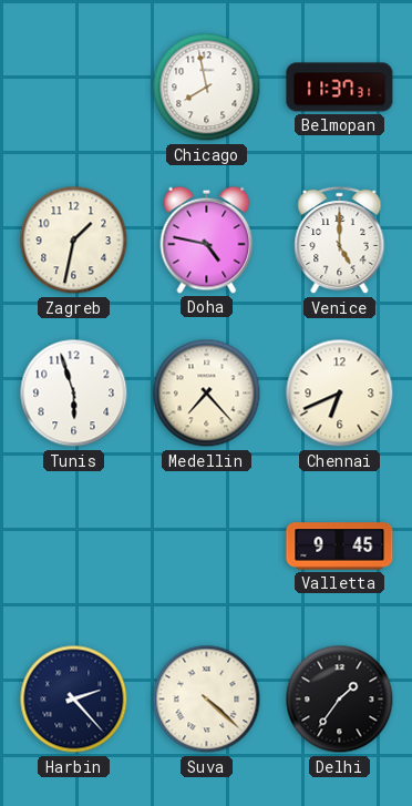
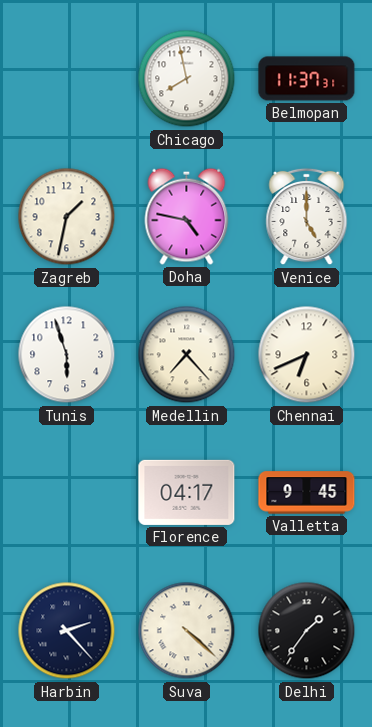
Florence: none -> 04:17 (187, 492)
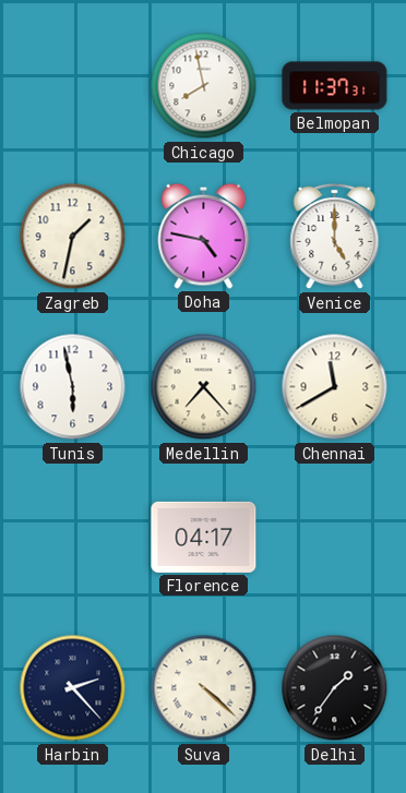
Tunis: 5:57 -> 5:58 (73, 387)
Chennai: 6:41 -> 11:40 (335, 387)
Valletta: 9:45 -> none (307, 493)
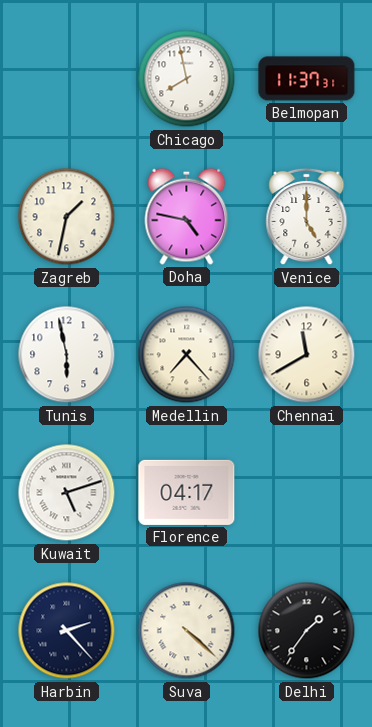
Kuwait: none -> 5:12 (67, 493)
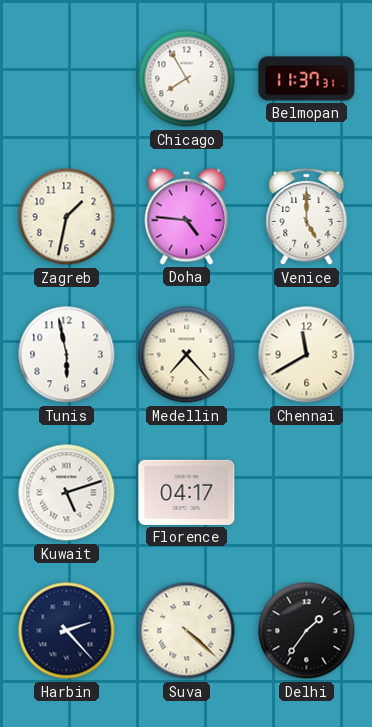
Chicago: 7:58 -> 7:55 (187, 79)
Doha: 4:47 -> 4:46 (187, 216)
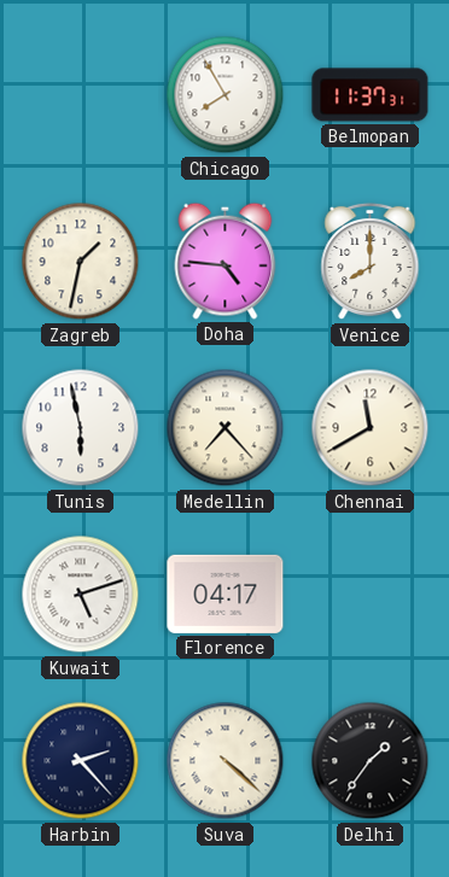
Venice: 5:00 -> 8:00 (371, 262)
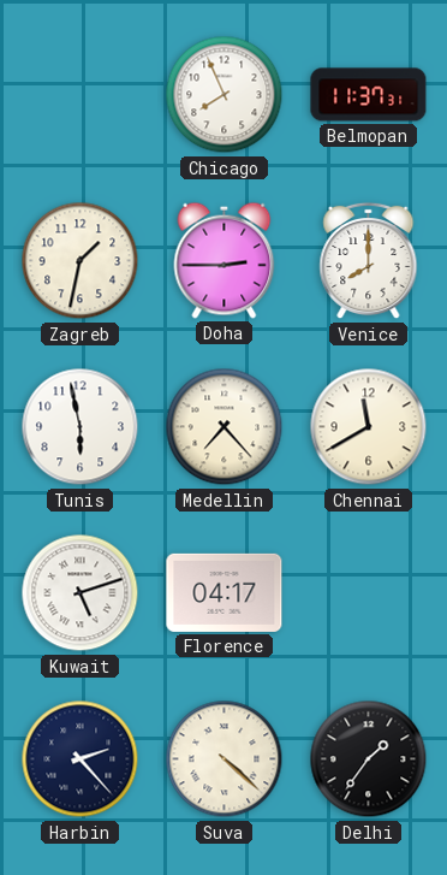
Chicago: 7:55 -> 7:56 (225, 95)
Doha: 4:46 -> 2:45 (225, 260)
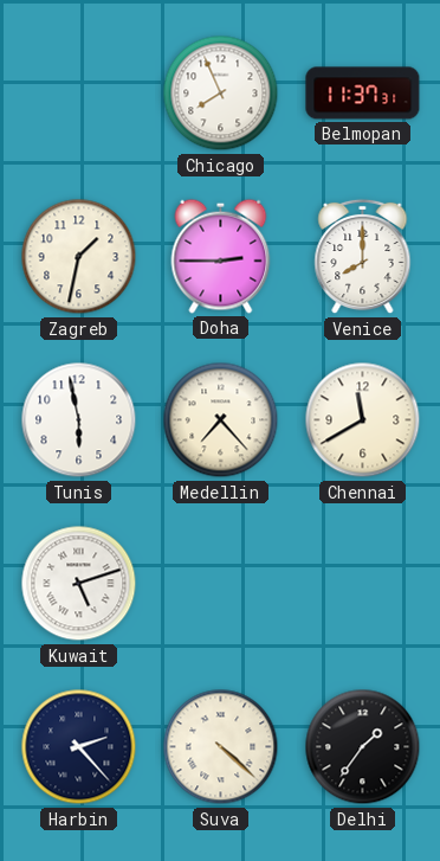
Florence: 04:17 -> none (225, 592)
